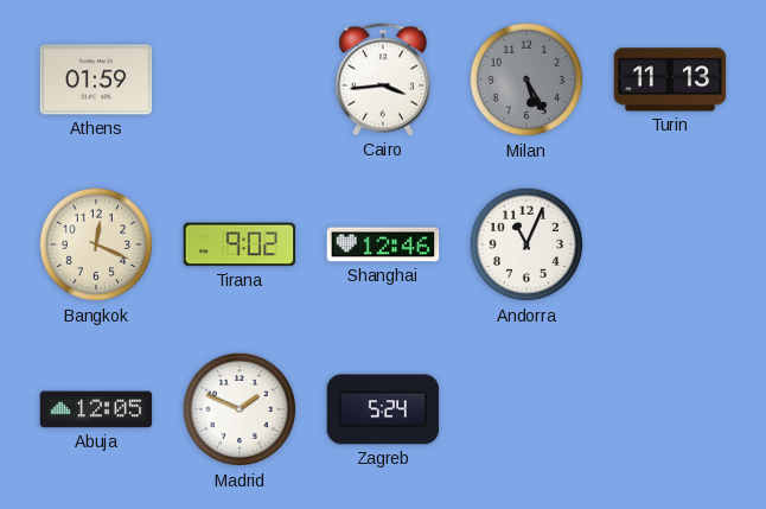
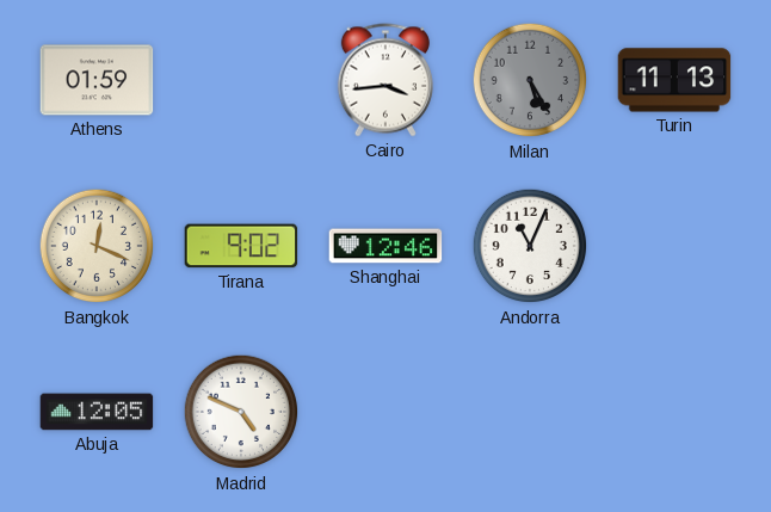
Madrid: 1:49 -> 4:49 (241, 412)
Zagreb: 5:24 -> none (383, 409)
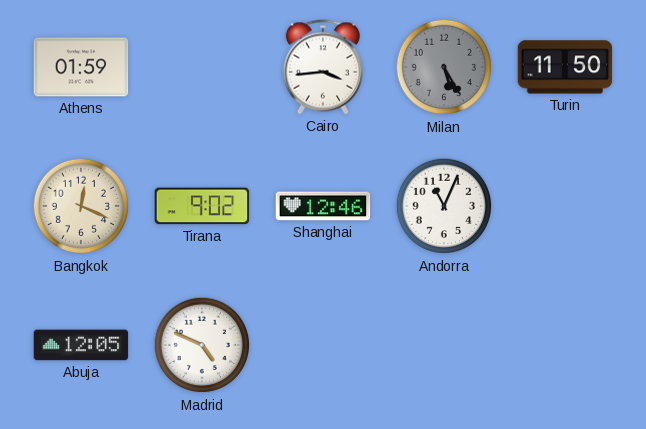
Turin: 11:13 -> 11:50 (565, 67)
